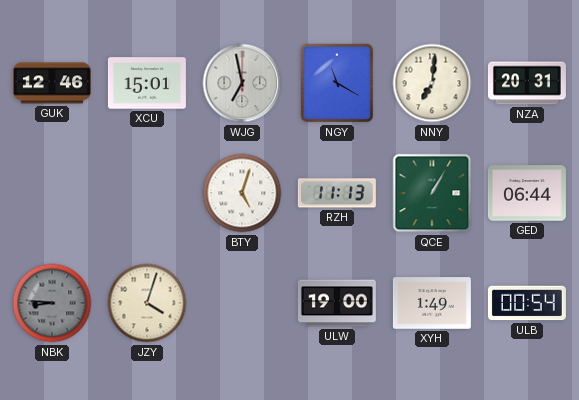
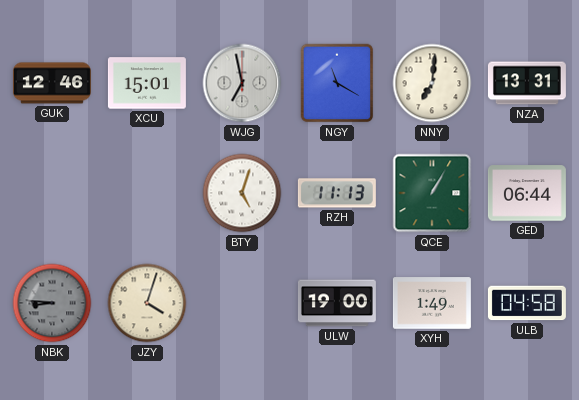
NZA: 20:31 -> 13:31 (527, 83)
ULB: 00:54 -> 04:58 (527, 303)
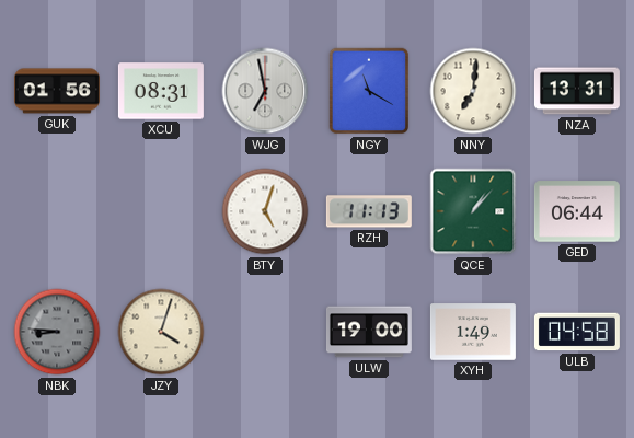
GUK: 12:46 -> 01:56 (57, 91)
XCU: 15:01 -> 08:31 (161, 91)
QCE: 1:05 -> 1:07 (473, 211)
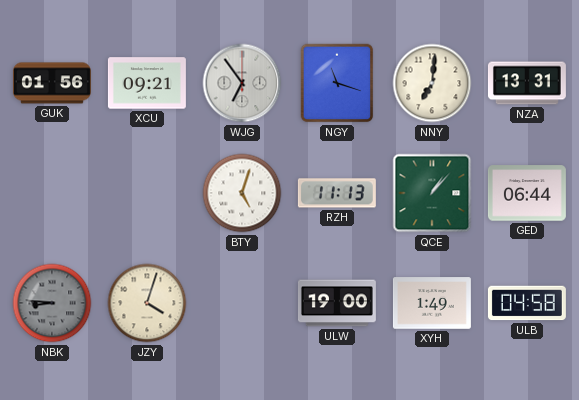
XCU: 08:31 -> 09:21 (147, 83)
WJG: 6:58 -> 6:54 (242, 83)
NGY: 11:20 -> 11:18 (337, 83)
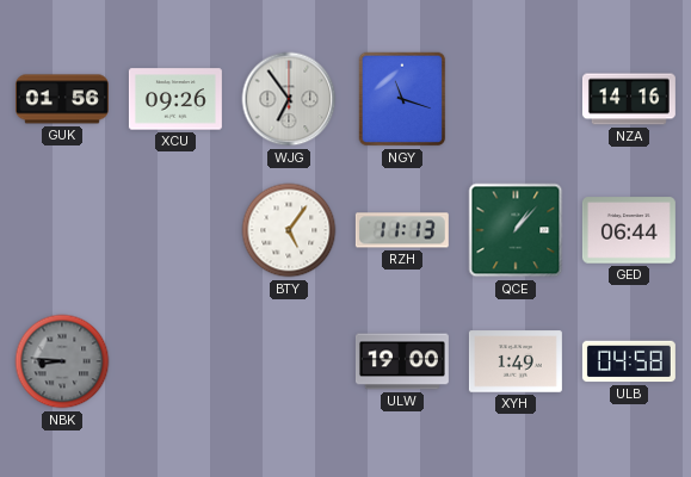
XCU: 09:21 -> 09:26 (175, 99)
NNY: 7:01 -> none (432, 83)
NZA: 13:31 -> 14:16 (629, 99)
BTY: 5:03 -> 5:06 (289, 230)
JZY: 4:03 -> none (147, 303)
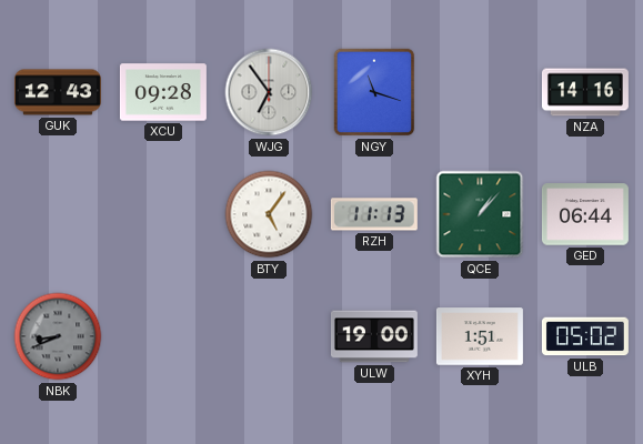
GUK: 01:56 -> 12:43 (58, 92)
XCU: 09:26 -> 09:28 (163, 92)
NBK: 8:46 -> 8:41 (58, 336)
XYH: 1:49 -> 1:51 (480, 336)
ULB: 04:58 -> 05:02 (585, 336)
